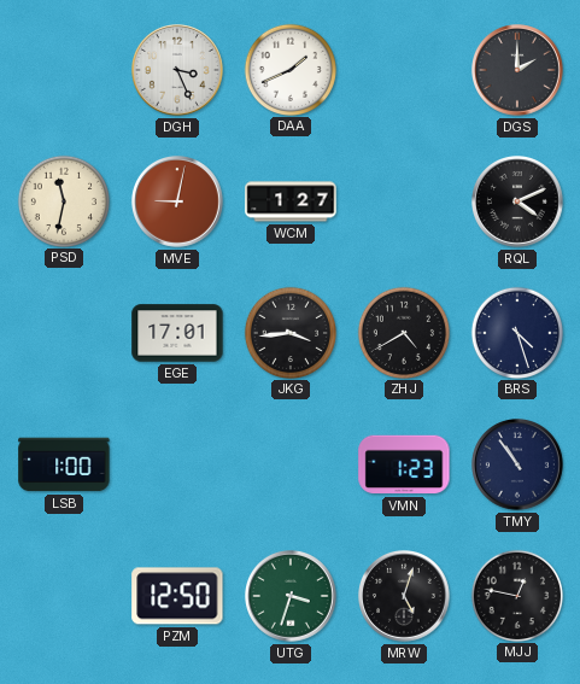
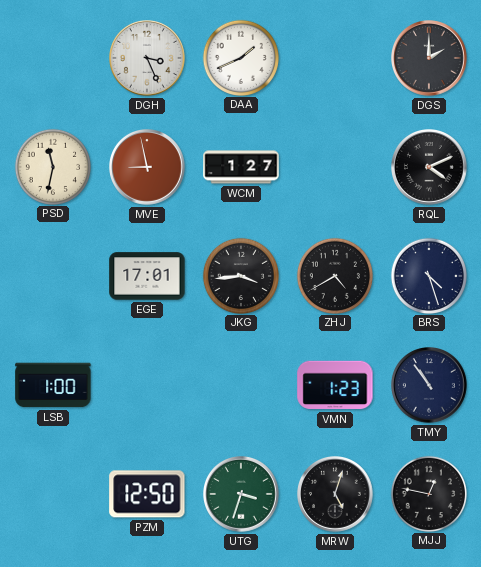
MVE: 9:02 -> 8:58 (148, 168)
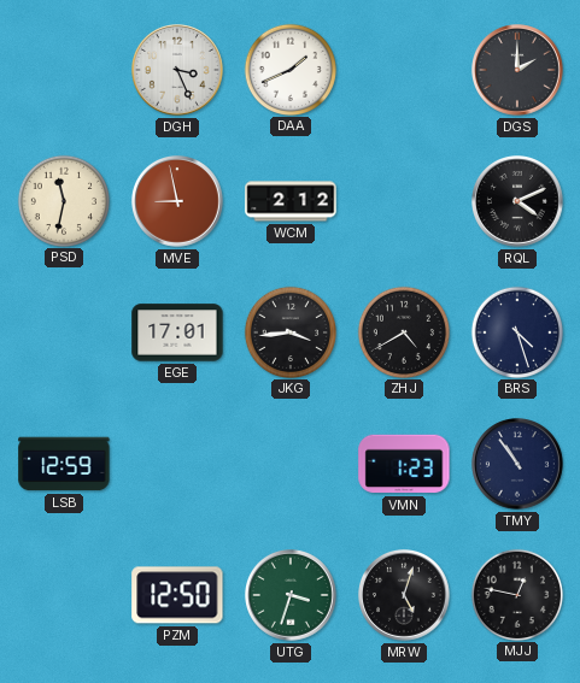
WCM: 1:27 -> 2:12 (291, 201)
LSB: 1:00 -> 12:59 (64, 464)
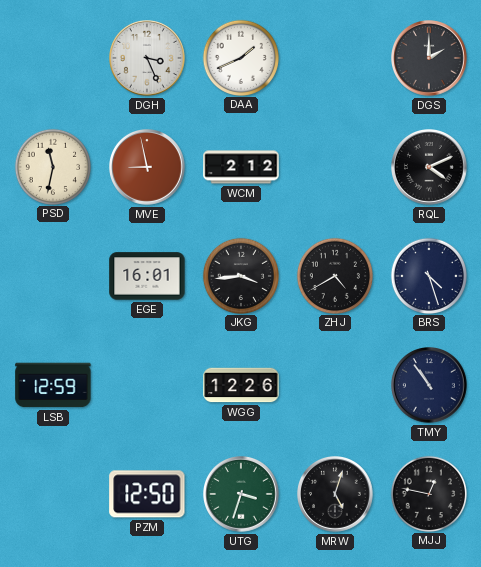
EGE: 17:01 -> 16:01 (147, 276)
WGG: none -> 12:26 (241, 385)
VMN: 1:23 -> none (404, 464)
